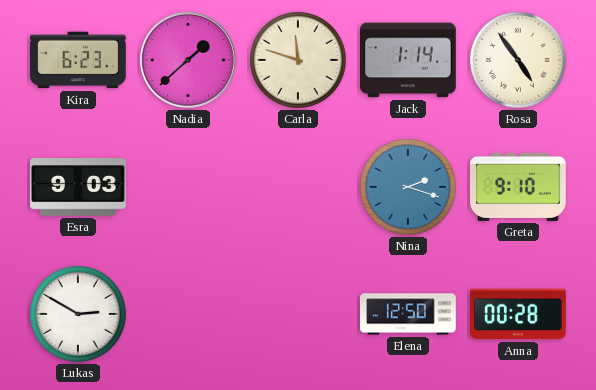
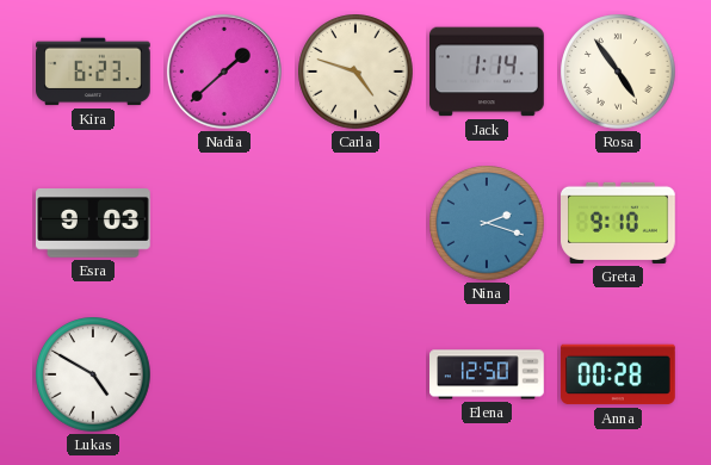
Carla: 11:48 -> 4:48 (355, 72)
Lukas: 2:50 -> 4:50 (93, 374)
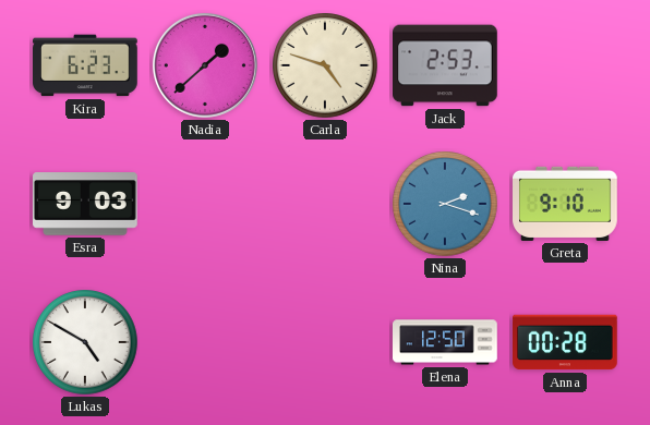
Jack: 1:14 -> 2:53 (446, 65)
Rosa: 4:54 -> none (618, 72)
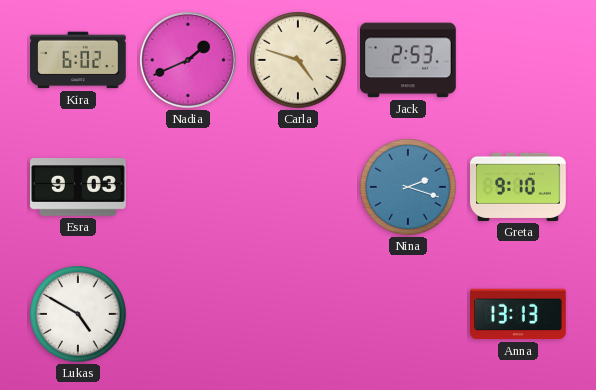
Kira: 6:23 -> 6:02 (79, 60)
Nadia: 1:38 -> 1:41 (188, 60)
Elena: 12:50 -> none (446, 342)
Anna: 00:28 -> 13:13 (519, 314)
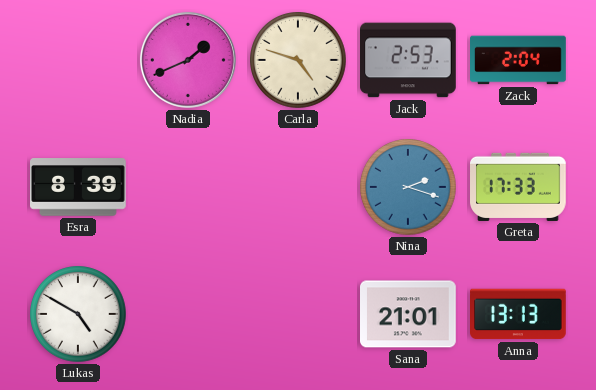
Kira: 6:02 -> none (79, 60)
Zack: none -> 2:04 (518, 60)
Esra: 9:03 -> 8:39 (79, 187)
Greta: 9:10 -> 17:33 (519, 187)
Sana: none -> 21:01 (409, 314)
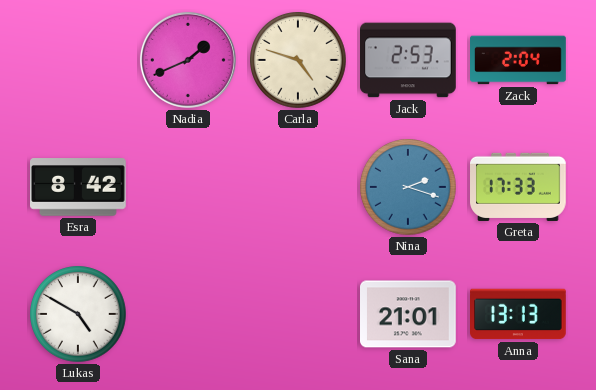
Esra: 8:39 -> 8:42 (79, 187)
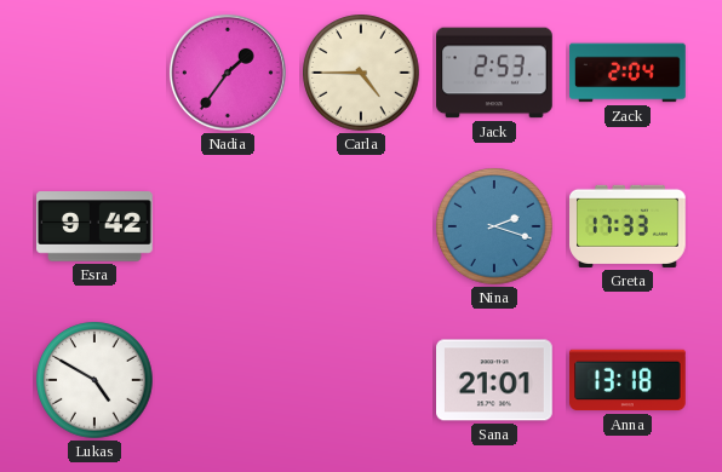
Nadia: 1:41 -> 1:36 (228, 73)
Carla: 4:48 -> 4:45 (361, 73)
Esra: 8:42 -> 9:42 (96, 226)
Anna: 13:13 -> 13:18 (629, 380)
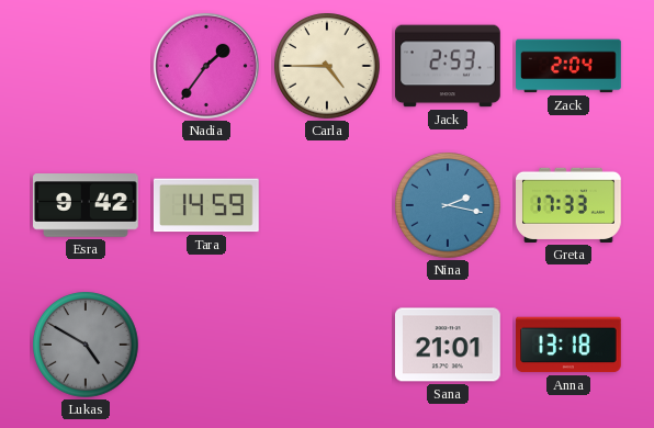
Tara: none -> 14:59 (206, 205)
Nina: 2:18 -> 2:17 (448, 205)
Lukas dial: white -> grey (86, 345)
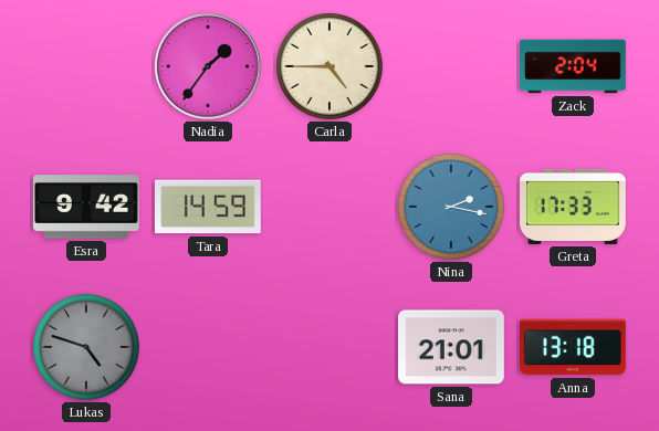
Jack: 2:53 -> none (449, 66)
Lukas: 4:50 -> 4:48 (86, 347)
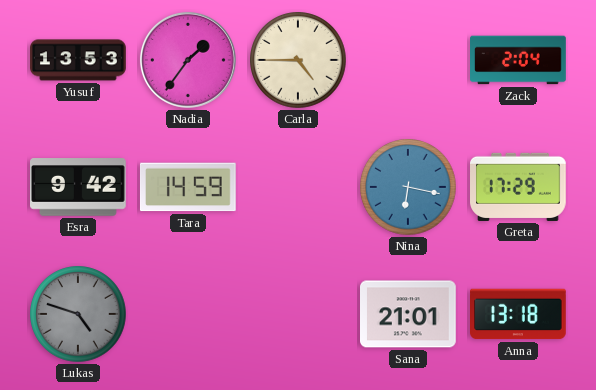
Yusuf: none -> 13:53 (78, 60)
Nina: 2:17 -> 6:17 (408, 187)
Greta: 17:33 -> 17:29 (519, 187)
